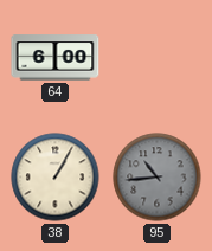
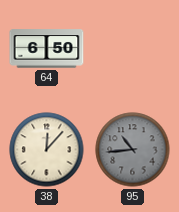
64: 6:00 -> 6:50 (47, 49)
38: 1:05 -> 12:07 (47, 150)
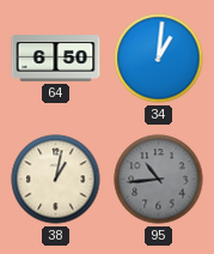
34: none -> 1:01 (159, 59)
38: 12:07 -> 1:02 (56, 180)
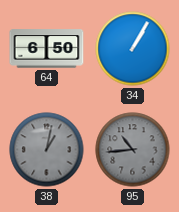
34: 1:01 -> 1:05 (133, 49)
38 dial: cream -> grey (47, 150)
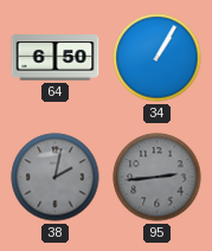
38: 1:02 -> 2:02 (56, 178)
95: 10:44 -> 2:44 (158, 178)
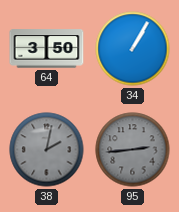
64: 6:50 -> 3:50 (47, 49)
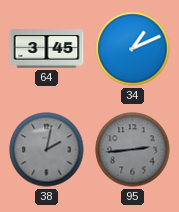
64: 3:50 -> 3:45 (47, 49)
34: 1:05 -> 1:11 (133, 49)
